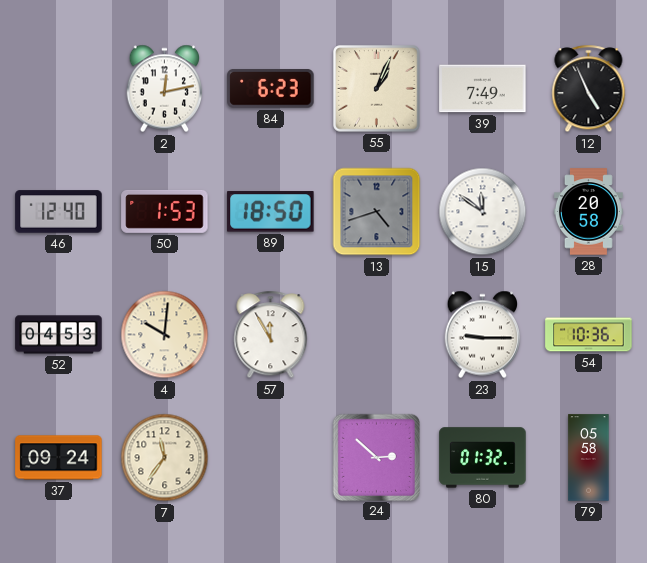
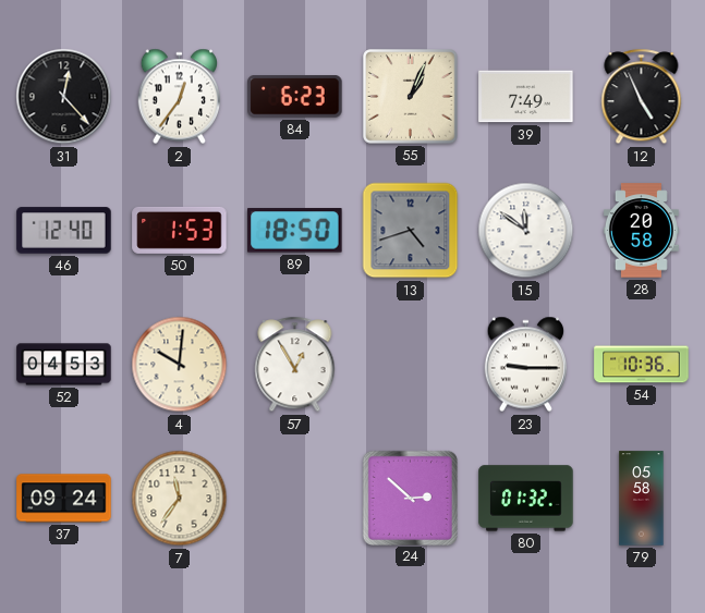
31: none -> 12:23 (64, 97)
2: 12:13 -> 12:36 (180, 97)
57: 11:55 -> 12:55 (295, 365)
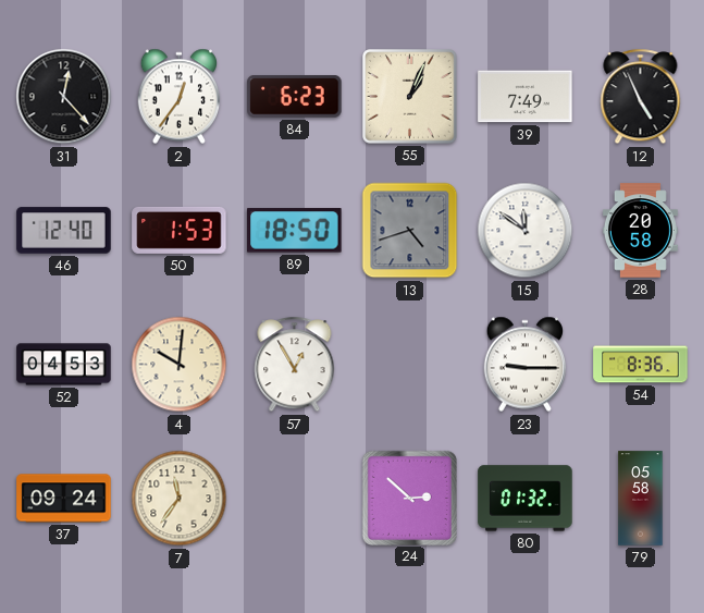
54: 10:36 -> 8:36 (641, 365)
